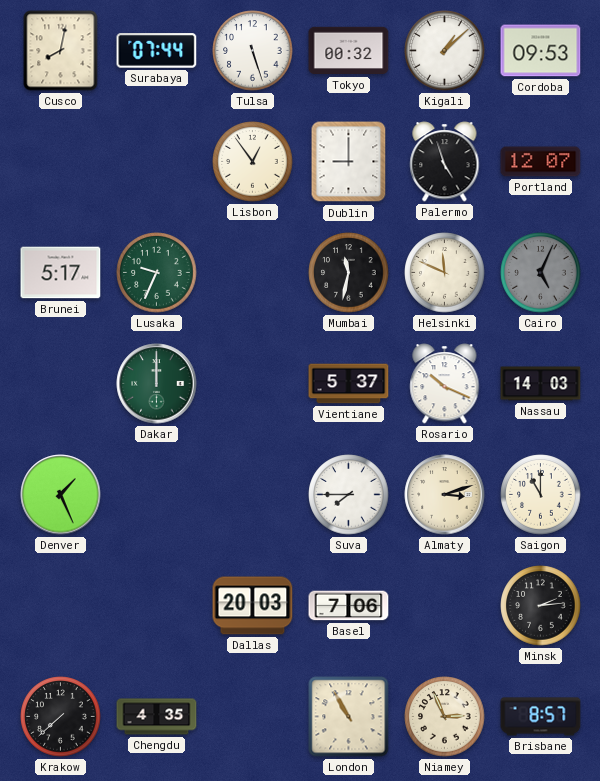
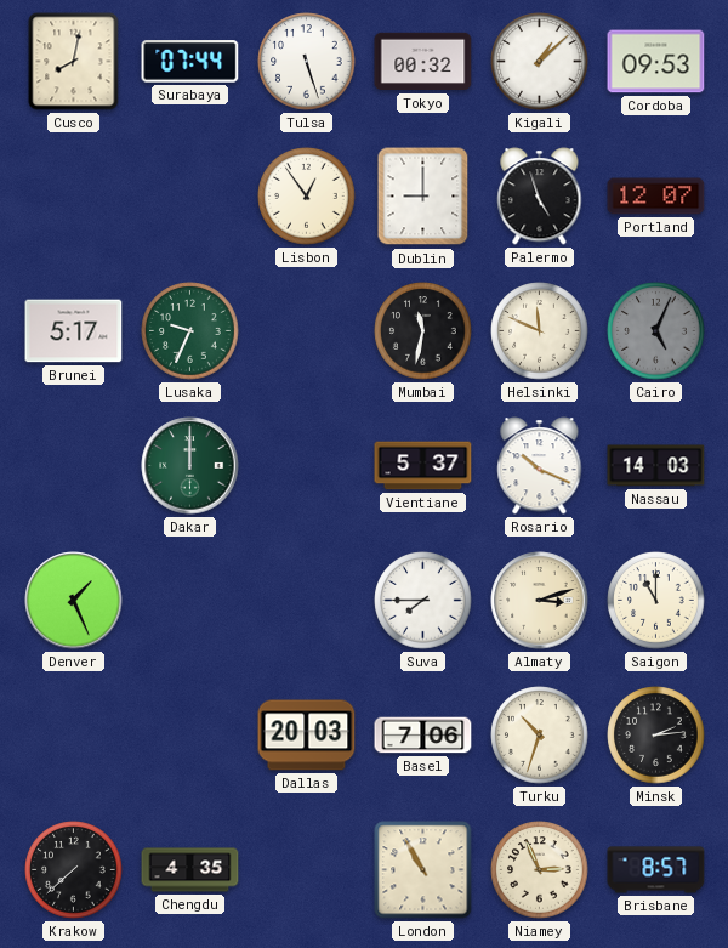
Turku: none -> 10:33 (540, 736)
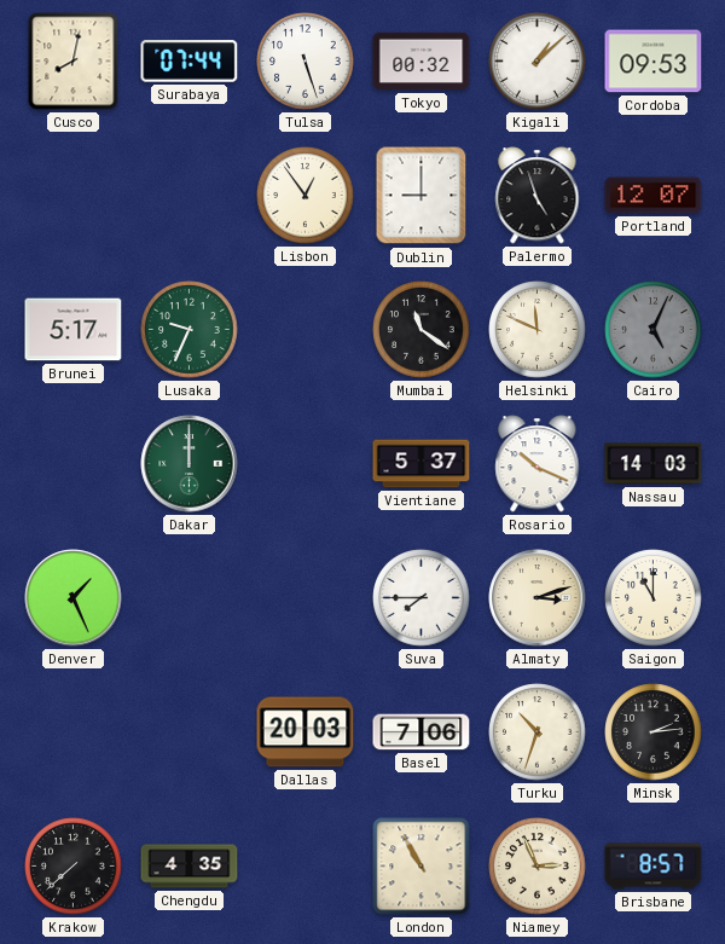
Mumbai: 11:32 -> 11:21 (422, 330)
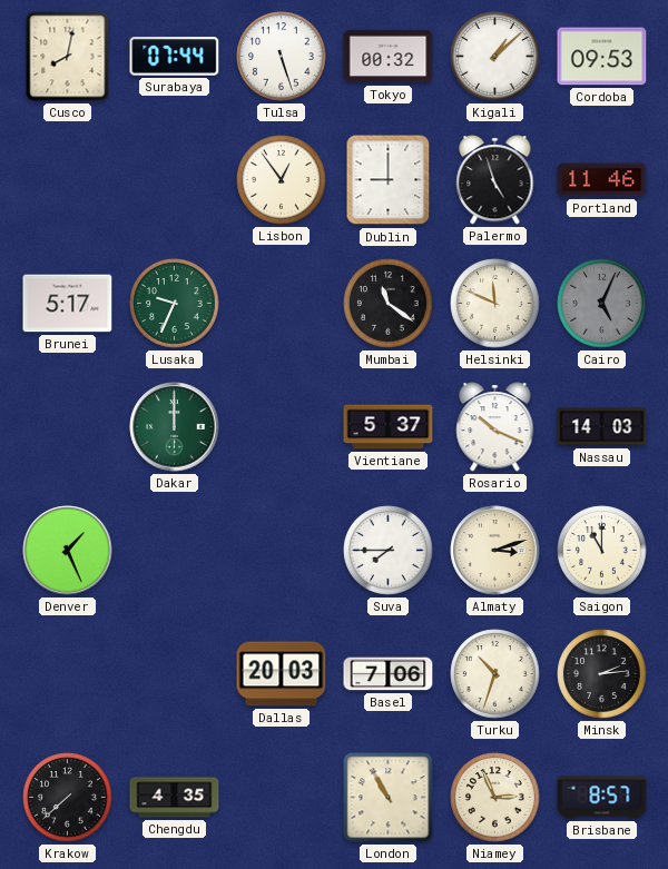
Portland: 12:07 -> 11:46 (602, 180)
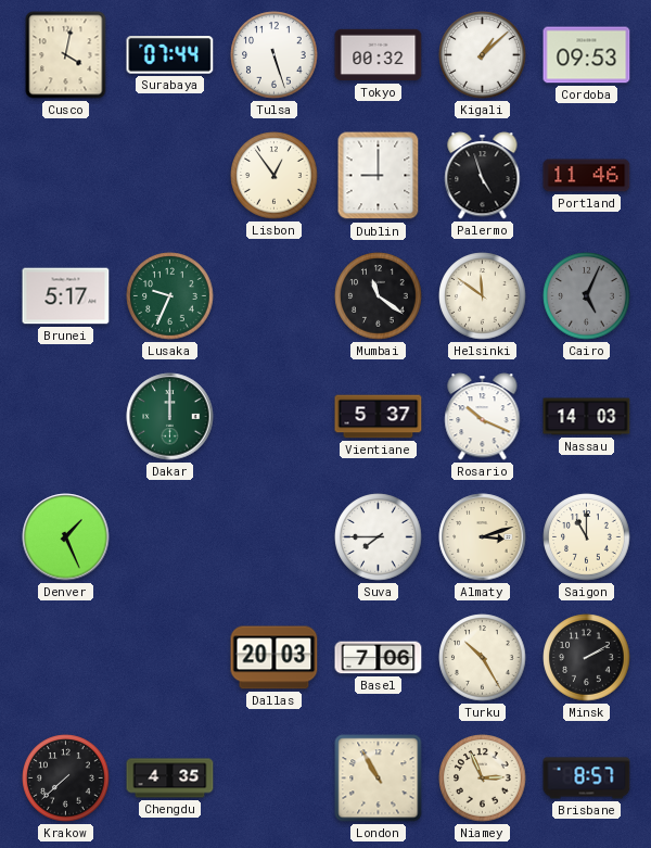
Cusco: 8:02 -> 4:02 (66, 55)
Helsinki: 11:49 -> 11:51 (483, 296)
Turku: 10:33 -> 10:25 (483, 658)
Minsk: 2:14 -> 2:10 (587, 658)
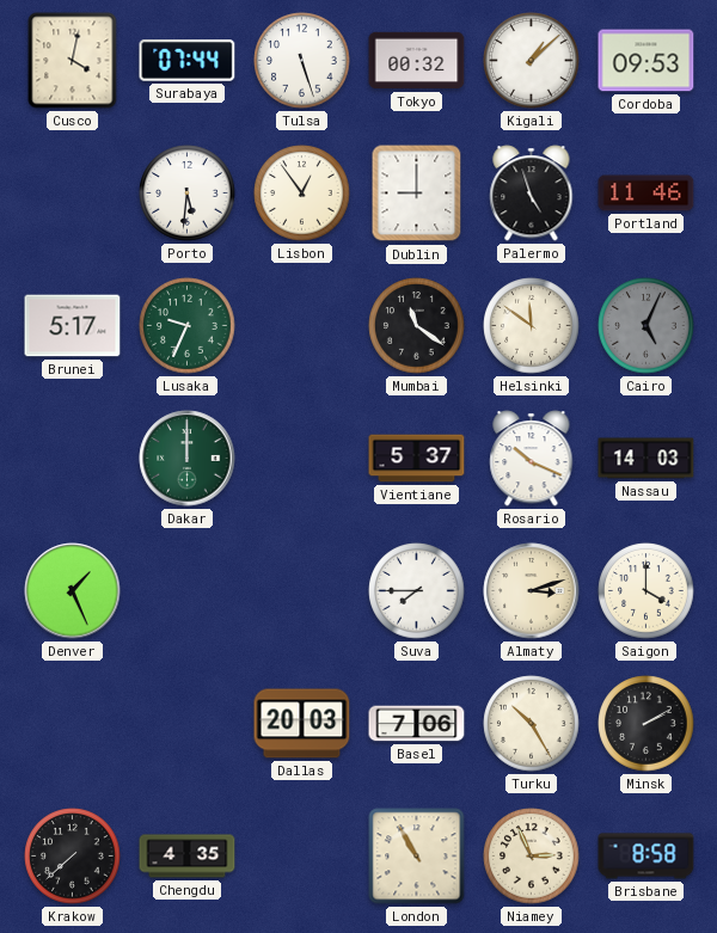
Porto: none -> 5:31 (188, 194)
Saigon: 11:00 -> 4:00 (646, 591)
Brisbane: 8:57 -> 8:58 (646, 857)
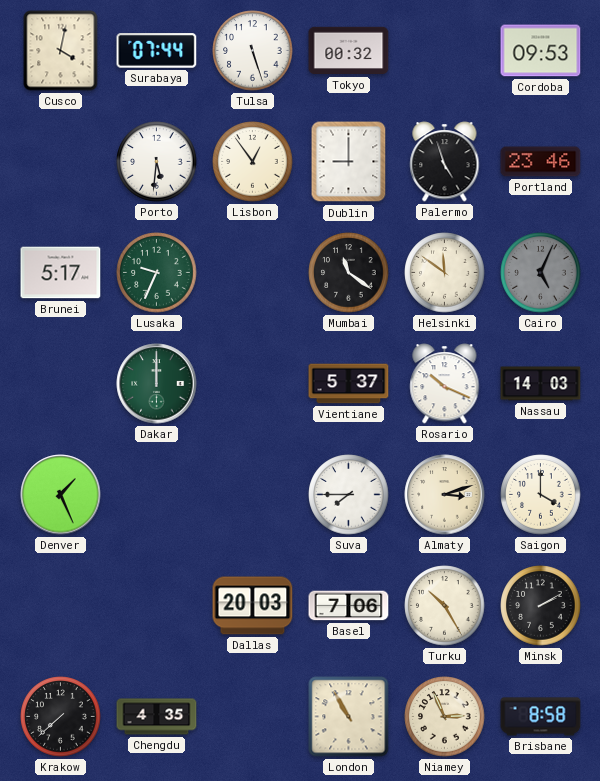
Kigali: 1:08 -> none (532, 61)
Portland: 11:46 -> 23:46 (541, 162)
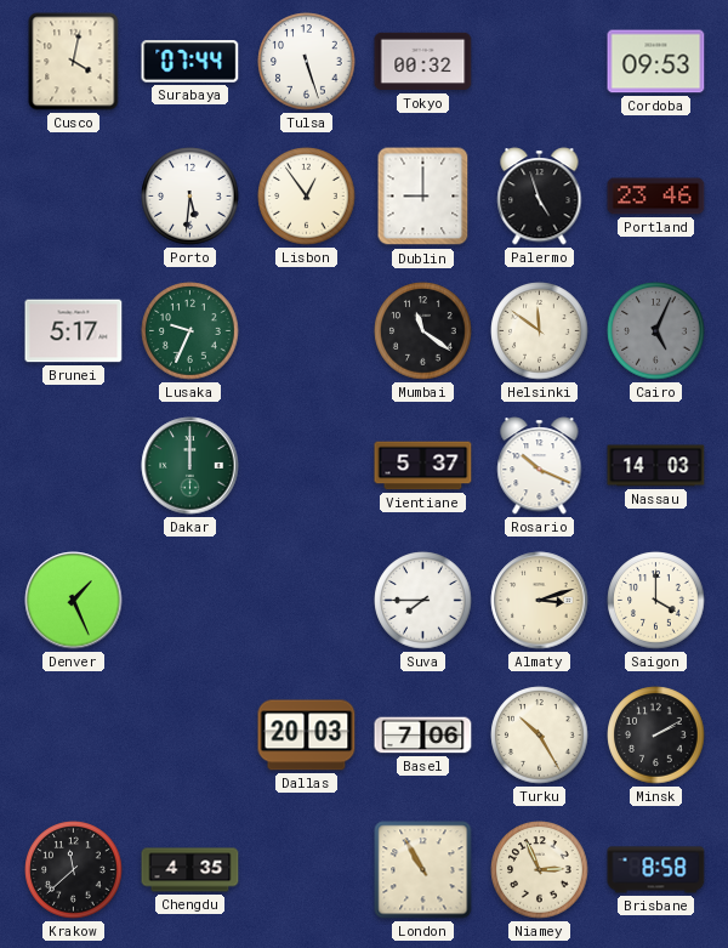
Krakow: 7:38 -> 11:38 (74, 870)
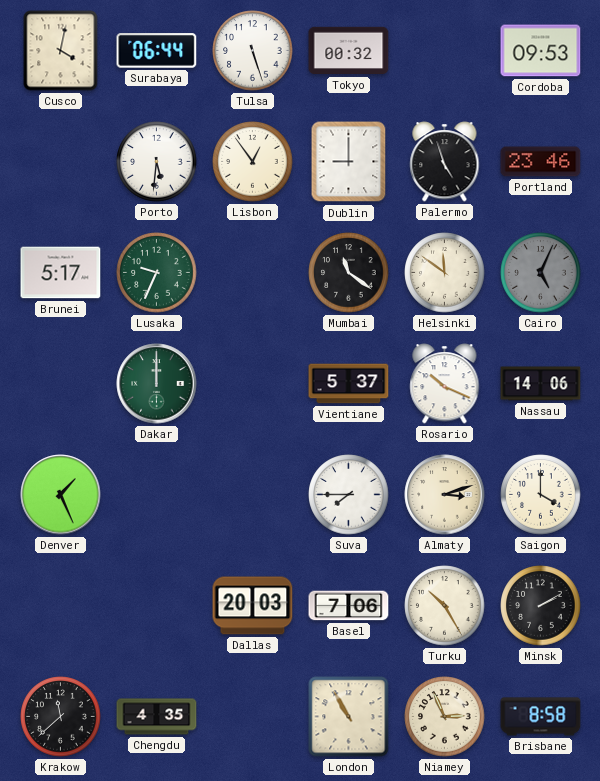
Surabaya: 07:44 -> 06:44 (157, 51)
Nassau: 14:03 -> 14:06 (541, 384)
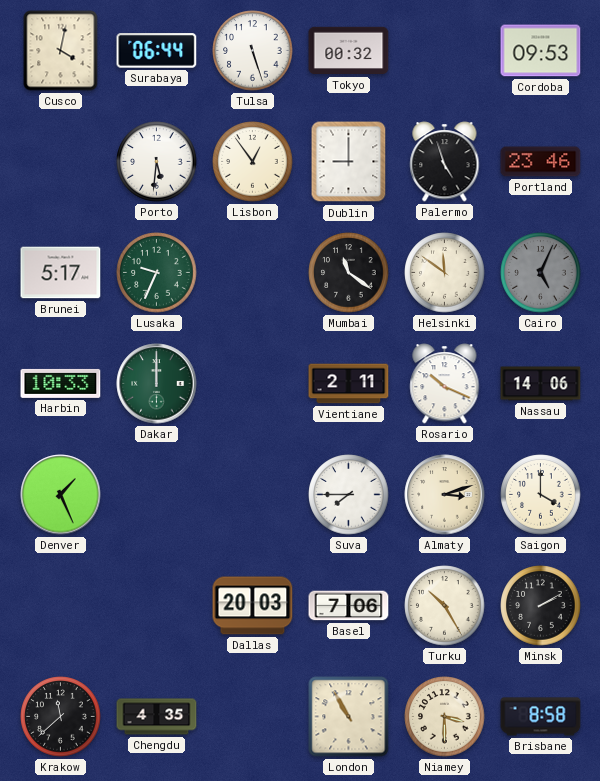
Harbin: none -> 10:33 (61, 383)
Vientiane: 5:37 -> 2:11 (349, 384)
Niamey: 2:56 -> 3:30 (445, 717)
